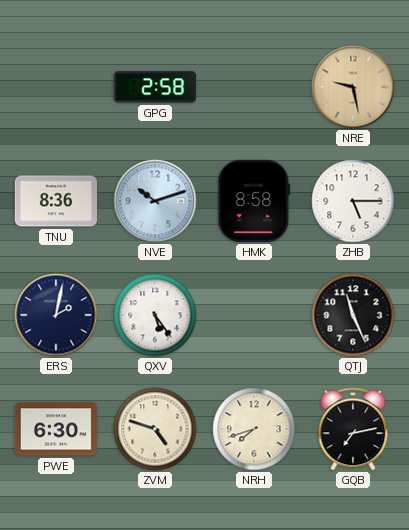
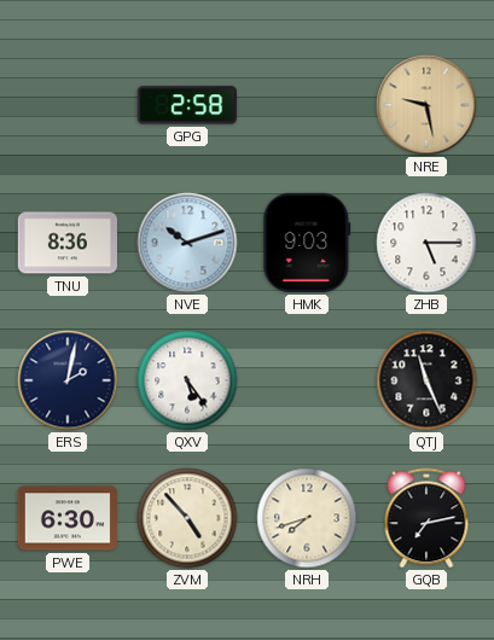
HMK: 8:58 -> 9:03 (307, 243)
ZVM: 4:48 -> 4:53 (187, 518)
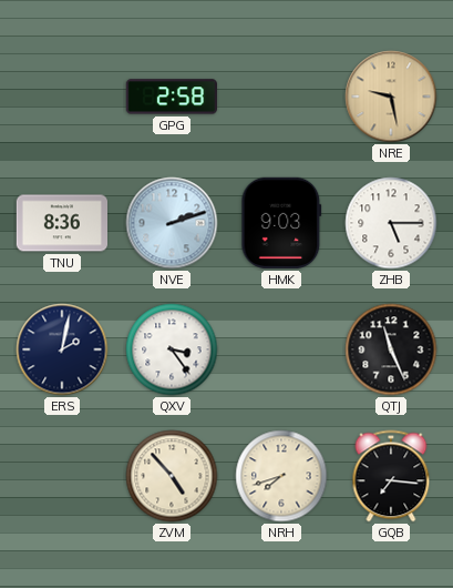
NVE: 10:12 -> 2:12 (172, 223)
QXV: 5:24 -> 3:24 (172, 349)
PWE: 6:30 -> none (66, 518)
GQB: 7:13 -> 7:16 (391, 476)
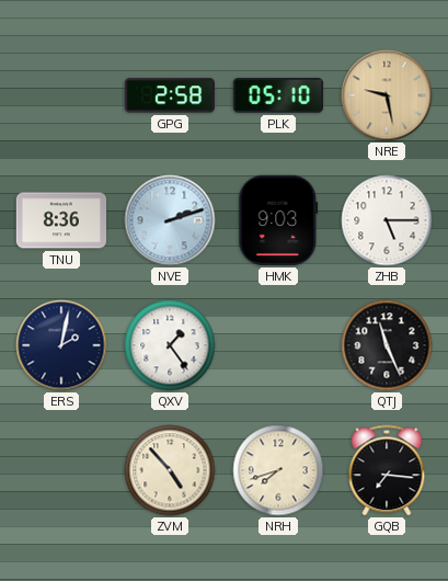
PLK: none -> 05:10 (277, 95)
QXV: 3:24 -> 1:24 (170, 345)
